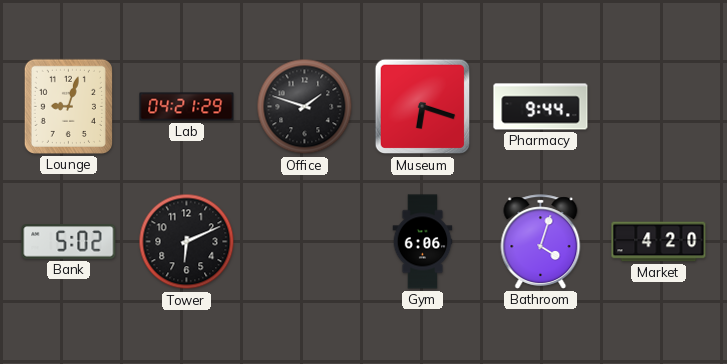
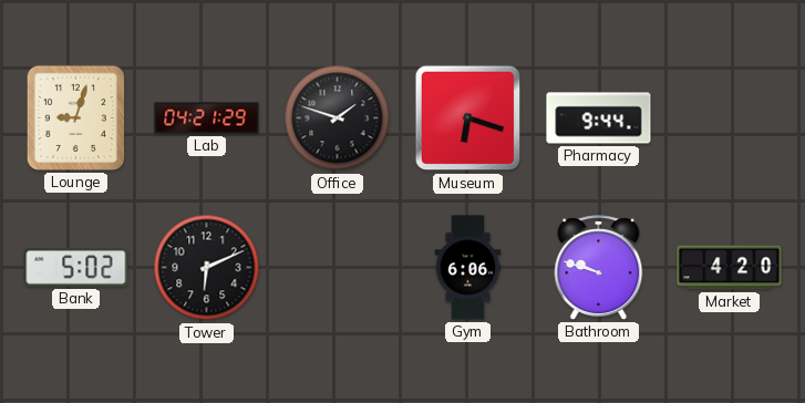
Bathroom: 4:03 -> 9:48 (599, 268)
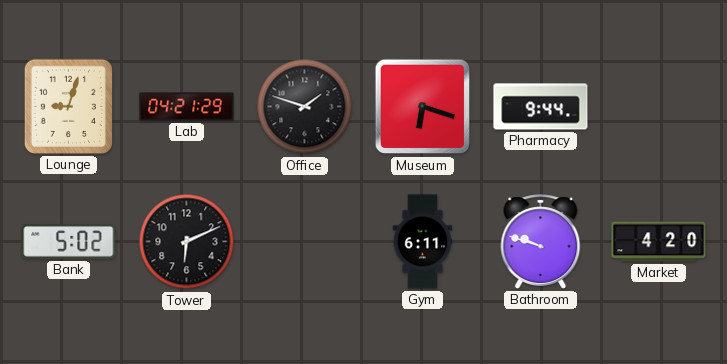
Gym: 6:06 -> 6:11 (423, 242)
